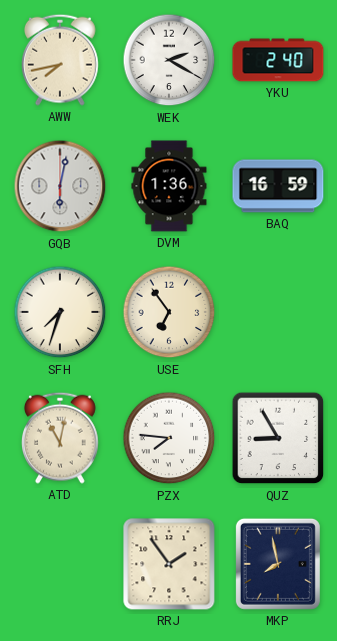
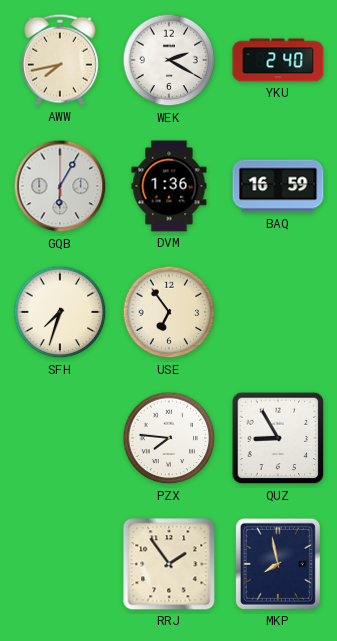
GQB: 6:02 -> 6:05 (60, 186)
ATD: 11:02 -> none (61, 438)
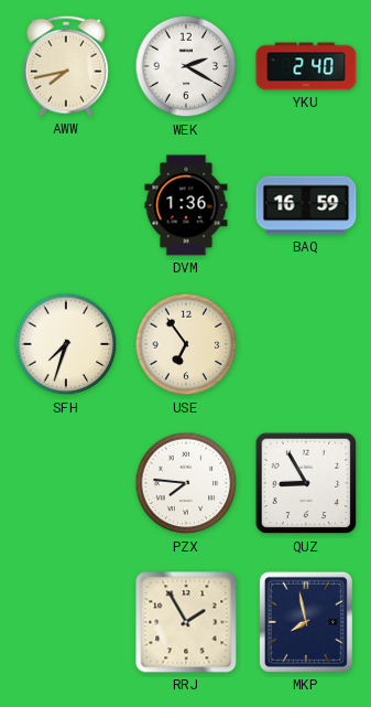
GQB: 6:05 -> none (60, 186)
RRJ: 1:54 -> 1:55 (186, 622)
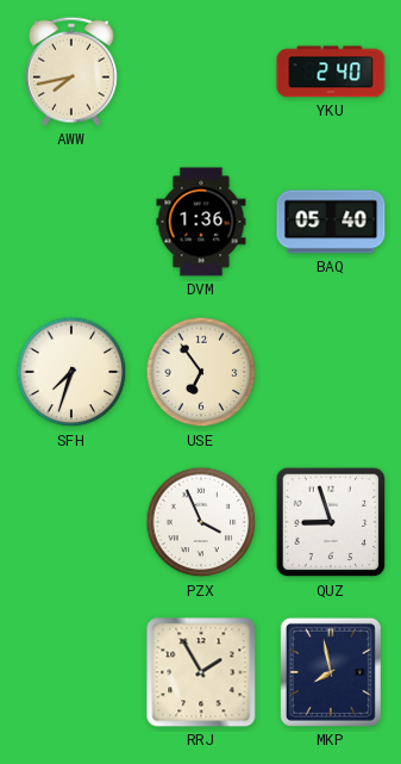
WEK: 2:20 -> none (186, 66)
BAQ: 16:59 -> 05:40 (331, 222)
PZX: 7:46 -> 3:56 (201, 522)
QUZ: 8:55 -> 8:57 (331, 522)
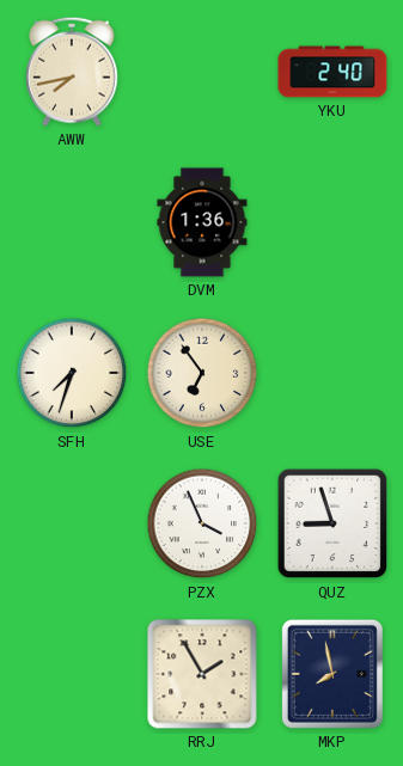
BAQ: 05:40 -> none (331, 222)
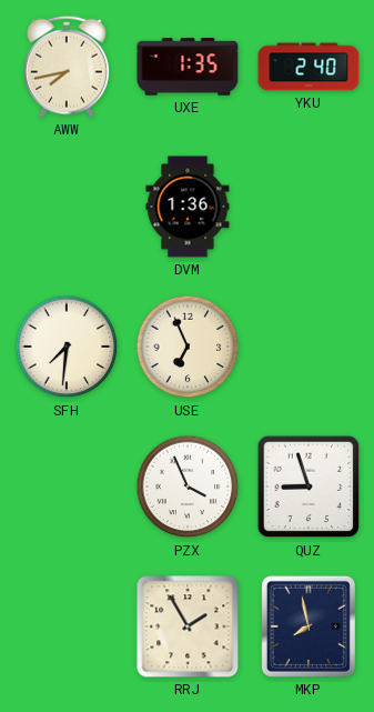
UXE: none -> 1:35 (188, 67)
SFH: 7:33 -> 7:31 (67, 347)
USE: 6:54 -> 6:56 (188, 347)
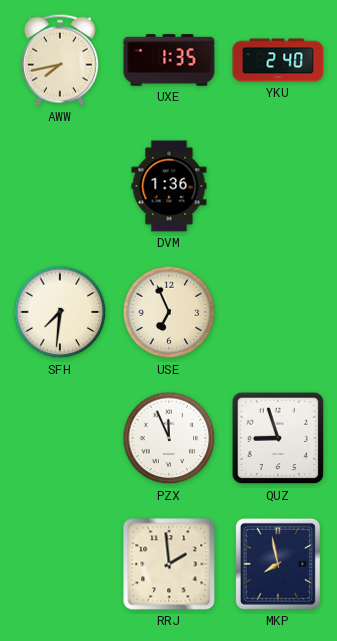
PZX: 3:56 -> 11:56 (169, 438)
RRJ: 1:55 -> 1:59 (169, 564)
